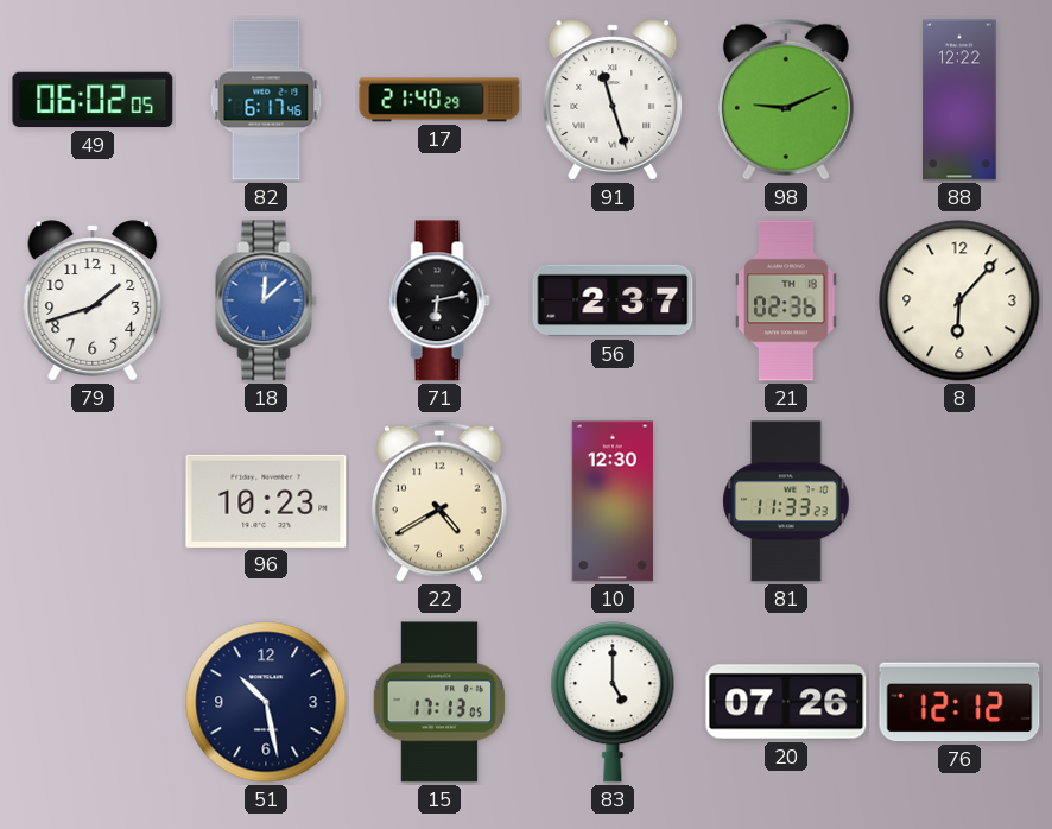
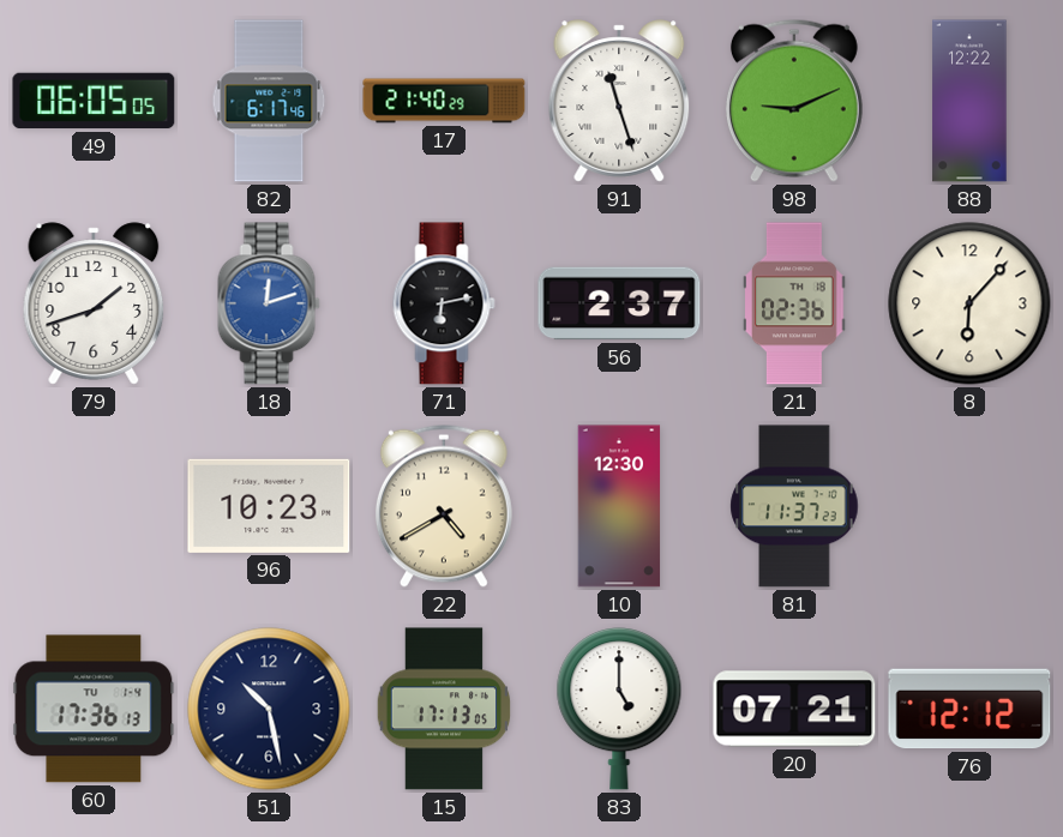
49: 06:02 -> 06:05 (94, 101)
18: 12:08 -> 12:12 (269, 303)
81: 11:33 -> 11:37 (794, 506)
60: none -> 17:36 (94, 709)
20: 07:26 -> 07:21 (794, 709)
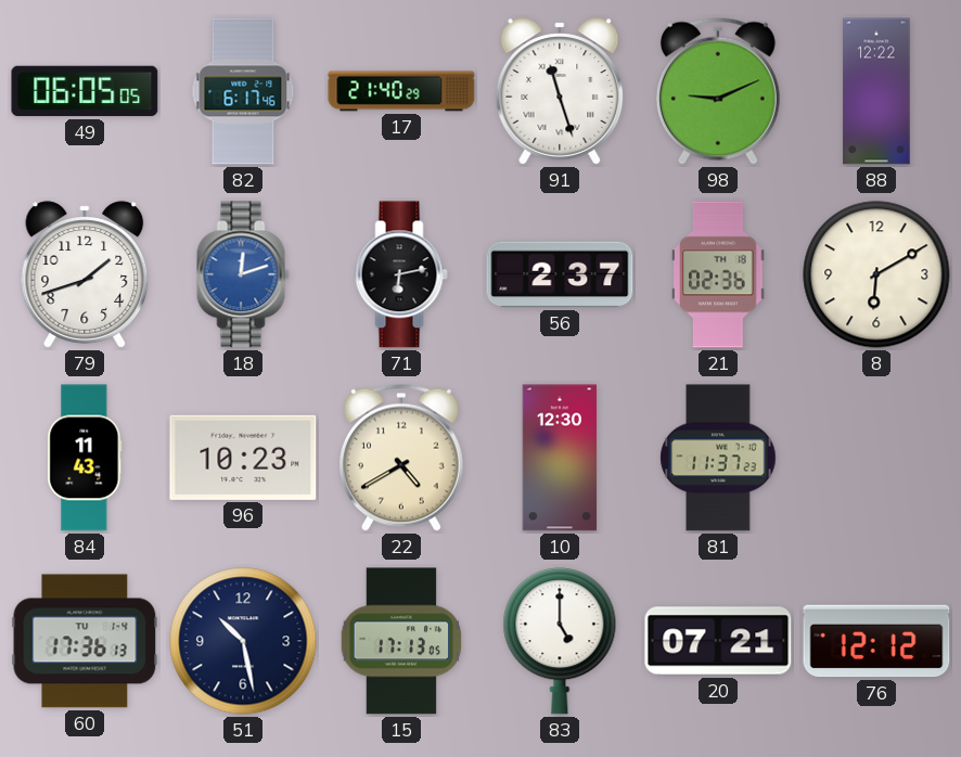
8: 6:07 -> 6:10 (876, 274)
84: none -> 11:43 (85, 458)
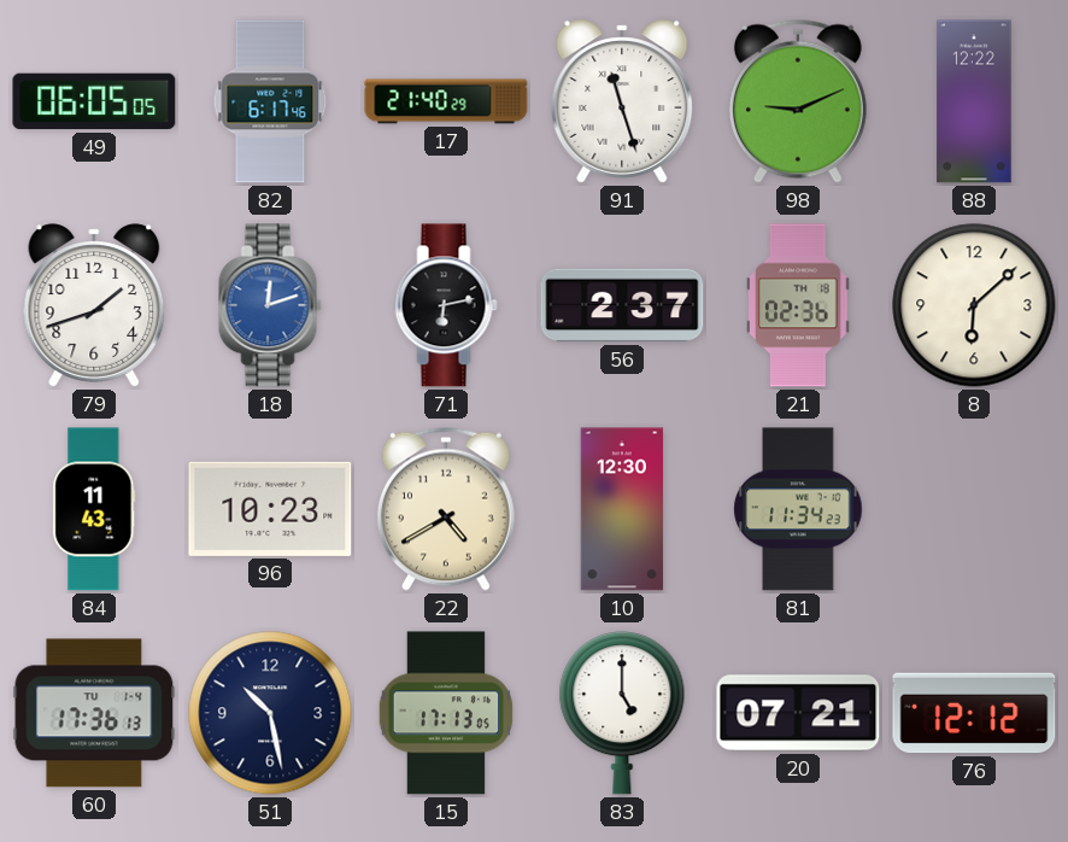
8: 6:10 -> 6:08 (974, 305)
81: 11:37 -> 11:34 (798, 509)
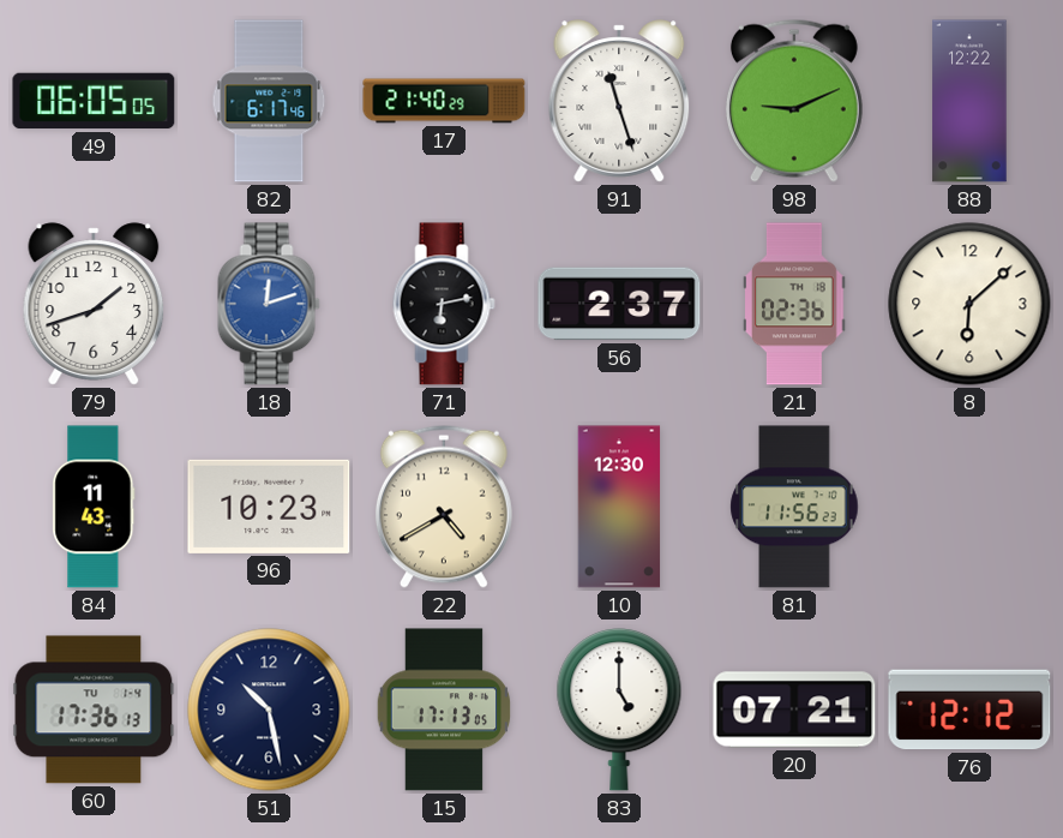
81: 11:34 -> 11:56 (794, 507)
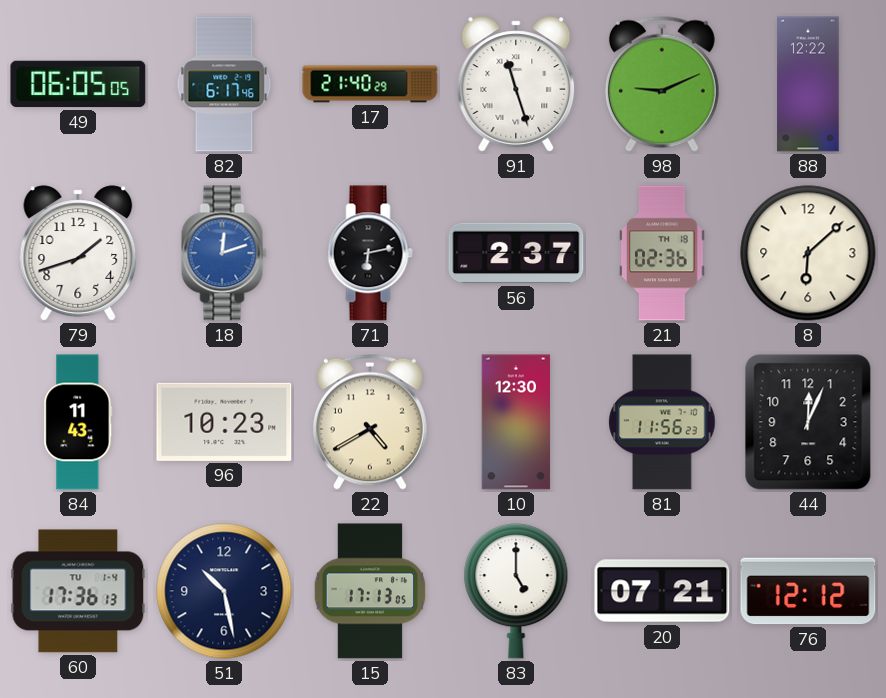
44: none -> 12:04 (808, 422)
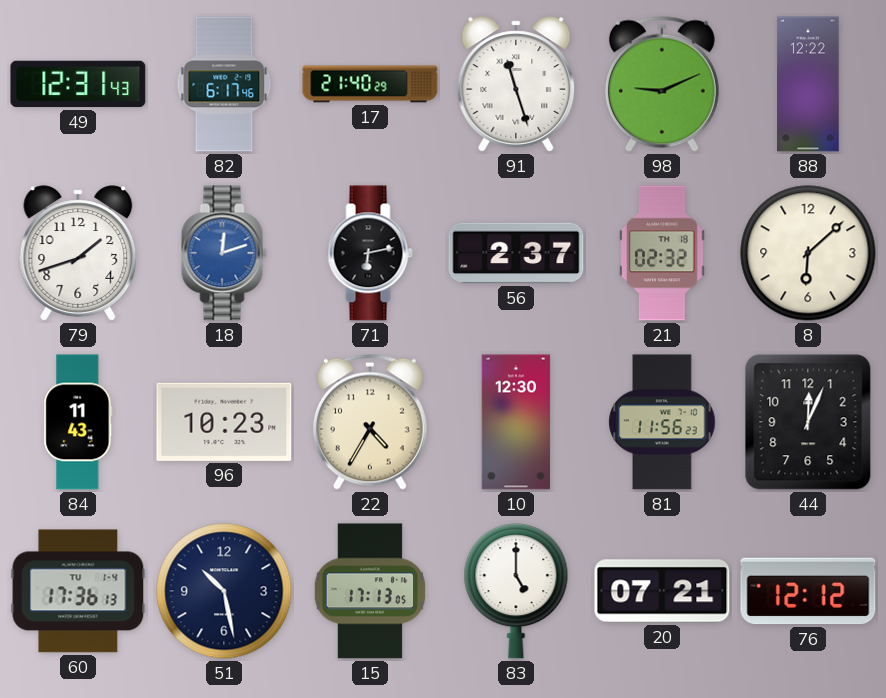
49: 06:05 -> 12:31 (78, 84)
21: 02:36 -> 02:32 (662, 253)
22: 4:40 -> 4:35 (370, 422)
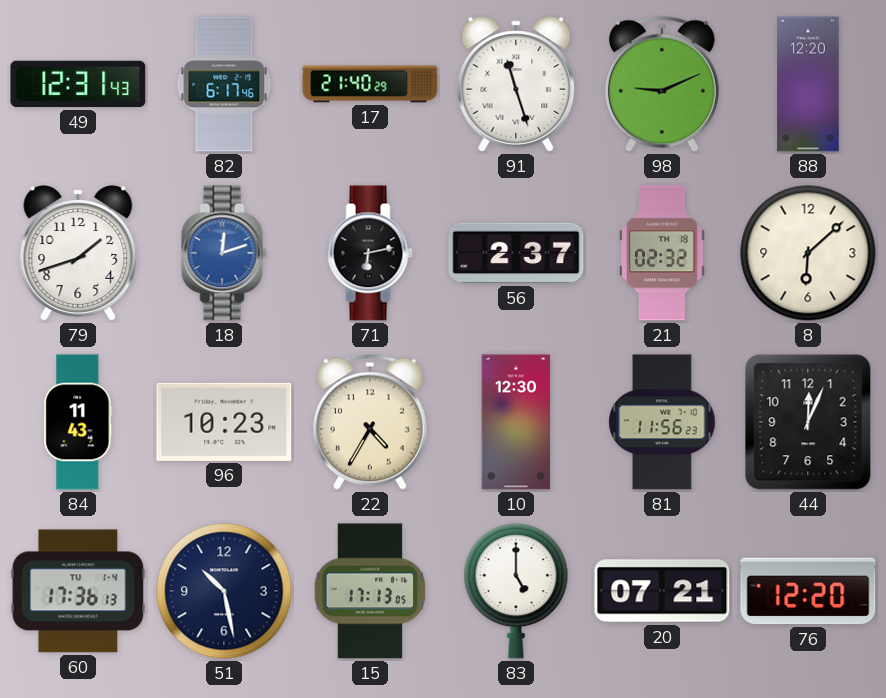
88: 12:22 -> 12:20 (808, 84)
76: 12:12 -> 12:20 (808, 591)
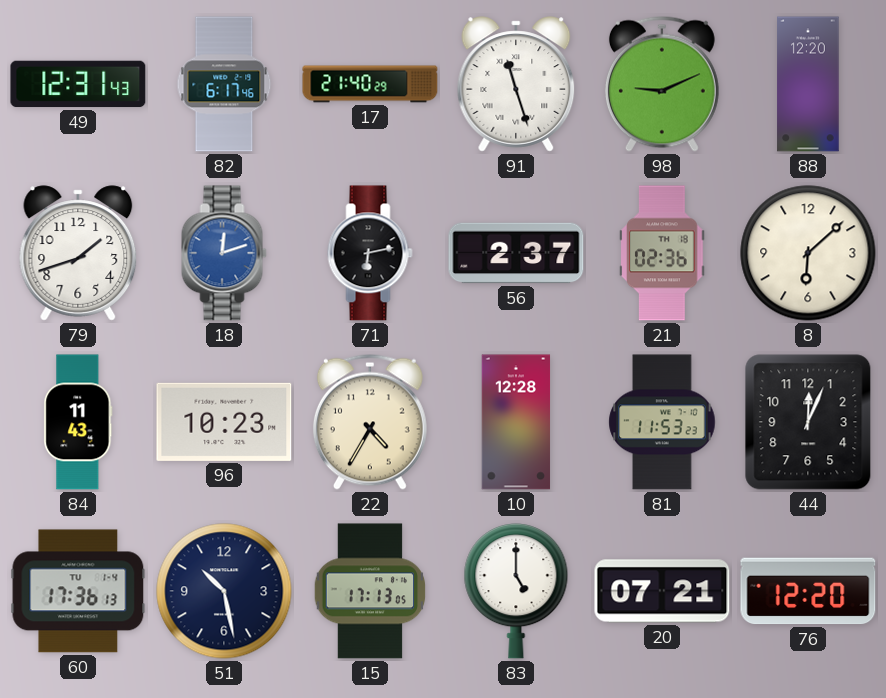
21: 02:32 -> 02:36 (662, 253)
10: 12:30 -> 12:28 (516, 422)
81: 11:56 -> 11:53 (662, 422)
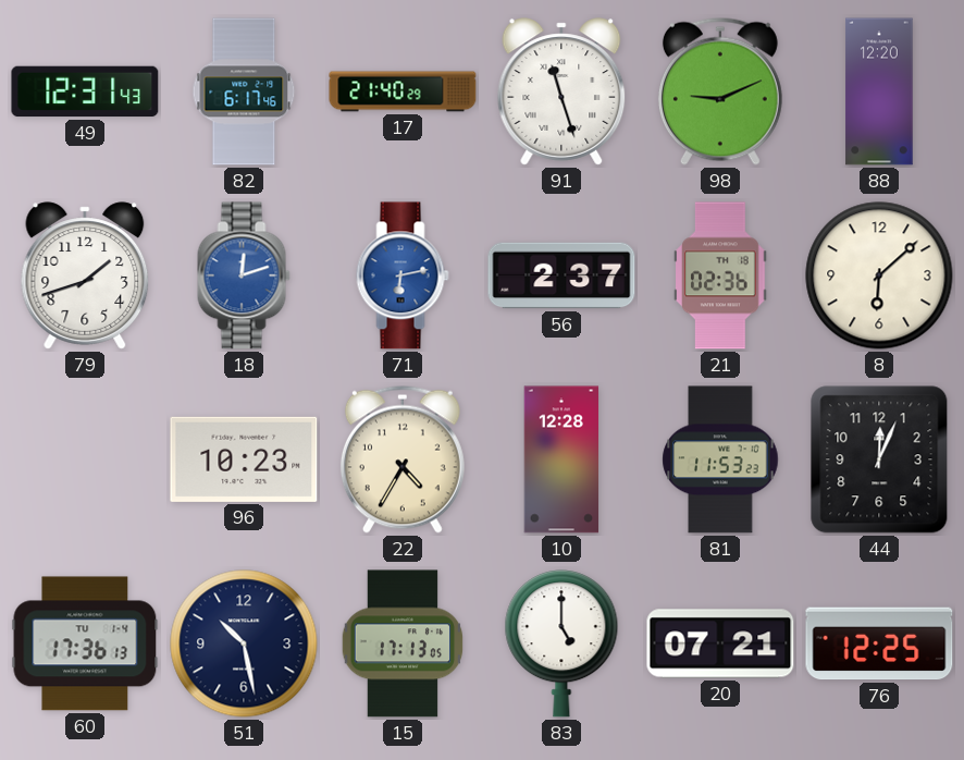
71 dial: black -> blue (403, 275)
84: 11:43 -> none (78, 422)
76: 12:20 -> 12:25 (879, 643)
